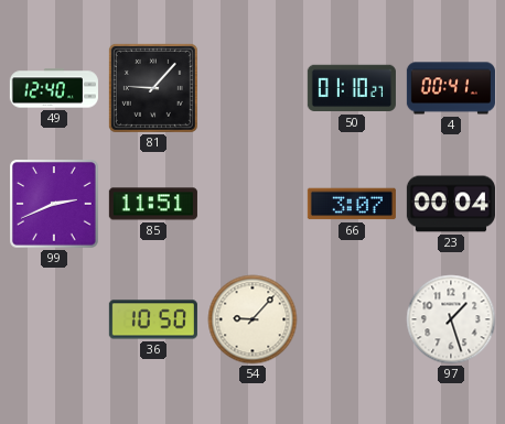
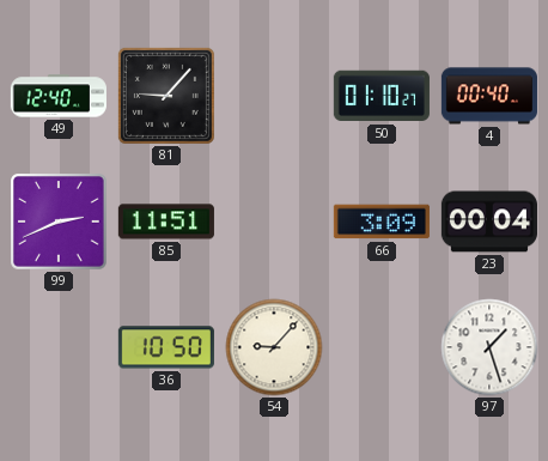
4: 00:41 -> 00:40 (489, 96)
66: 3:07 -> 3:09 (382, 222)
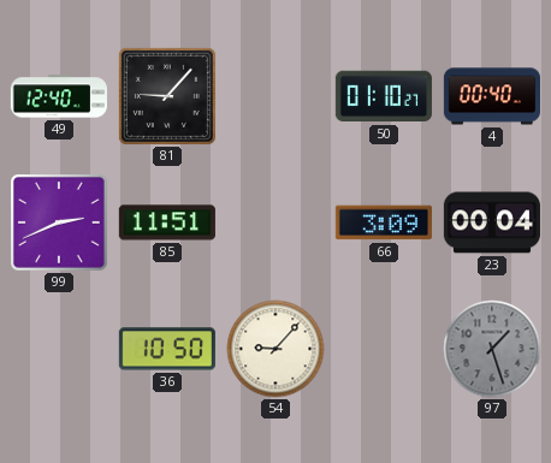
97 dial: white -> grey (492, 349)
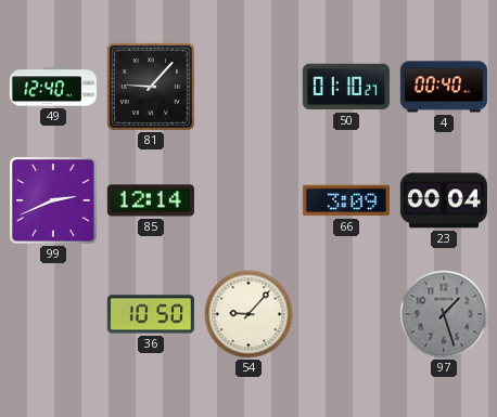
85: 11:51 -> 12:14 (151, 200)
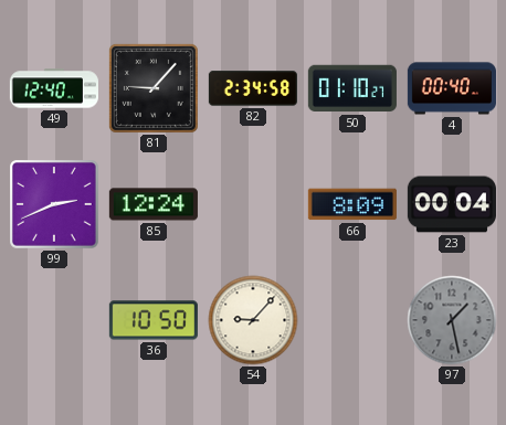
82: none -> 2:34 (253, 88)
85: 12:14 -> 12:24 (154, 204)
66: 3:09 -> 8:09 (352, 204)
97: 1:27 -> 1:28 (452, 320)
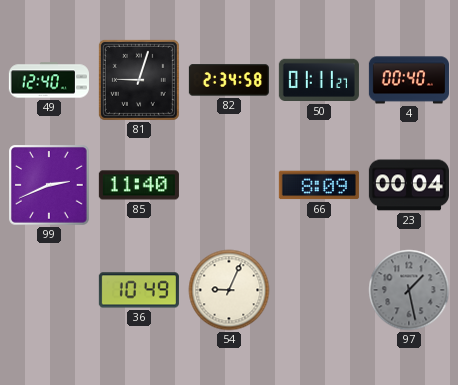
81: 9:07 -> 9:03 (139, 80)
50: 01:10 -> 01:11 (319, 80)
85: 12:24 -> 11:40 (139, 185)
36: 10:50 -> 10:49 (139, 290)
54: 9:07 -> 9:04 (229, 290)
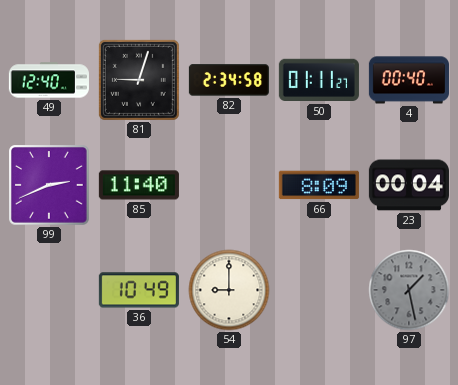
54: 9:04 -> 9:00 (229, 290)
